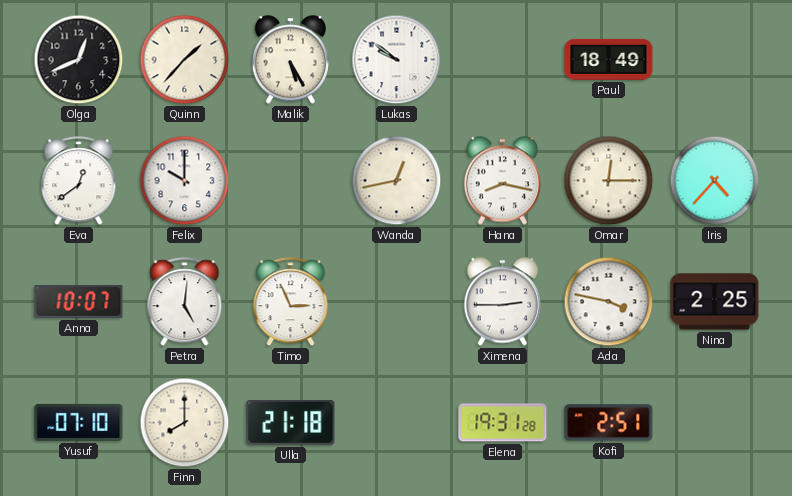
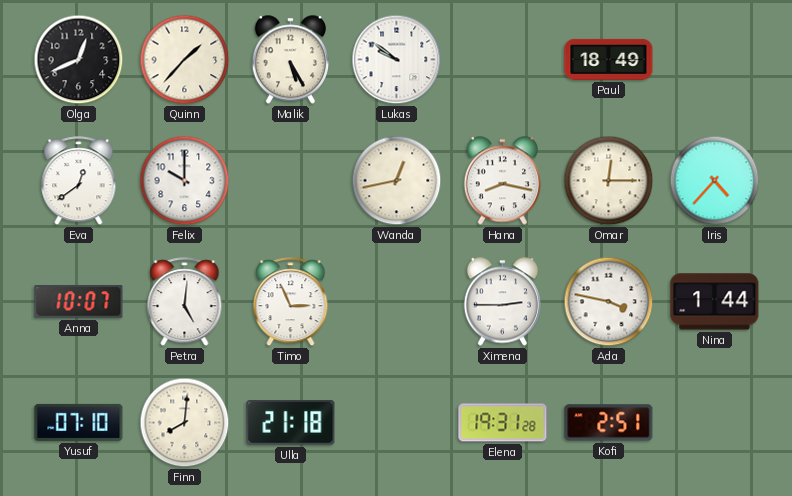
Nina: 2:25 -> 1:44 (715, 302)
Finn: 8:00 -> 8:01 (185, 423)
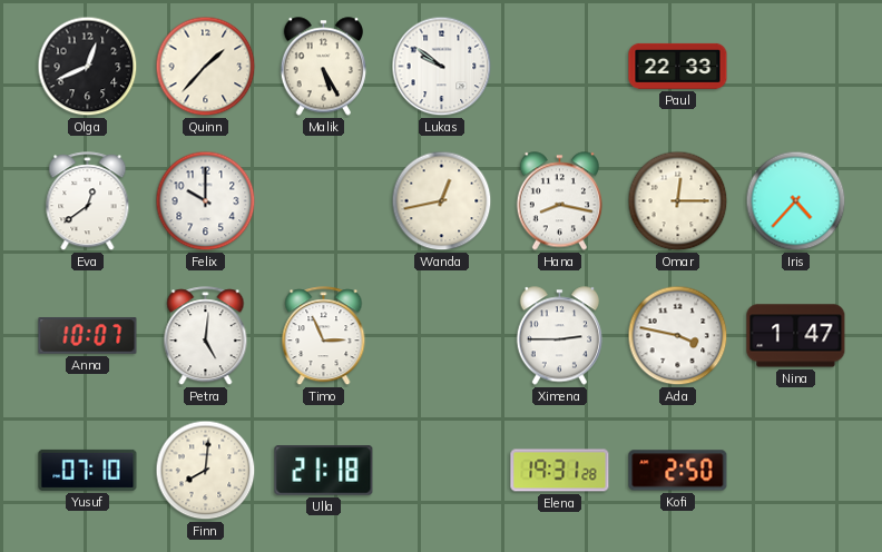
Paul: 18:49 -> 22:33 (678, 66)
Nina: 1:44 -> 1:47 (796, 336)
Kofi: 2:51 -> 2:50 (678, 471)
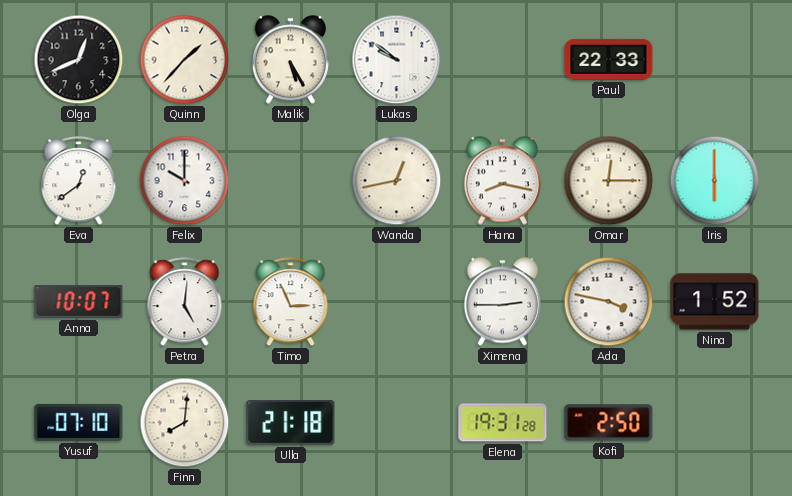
Iris: 4:37 -> 6:00 (715, 181)
Nina: 1:47 -> 1:52 (715, 302)
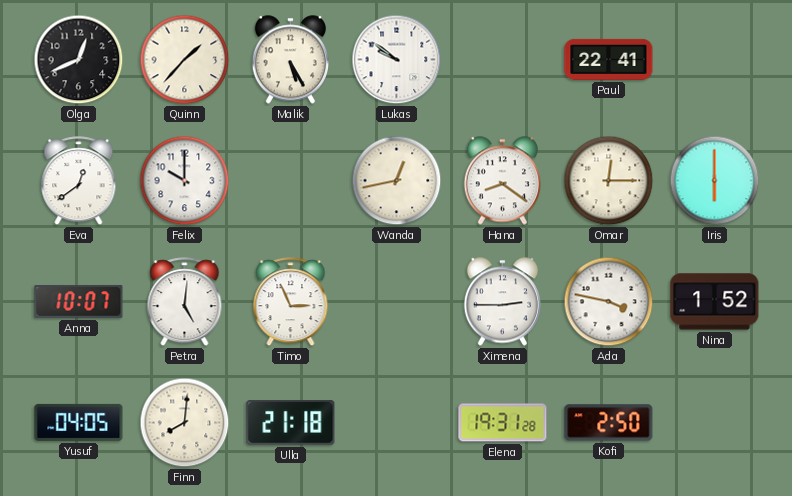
Paul: 22:33 -> 22:41 (609, 59)
Hana: 8:17 -> 8:21 (502, 181)
Yusuf: 07:10 -> 04:05 (79, 422)
